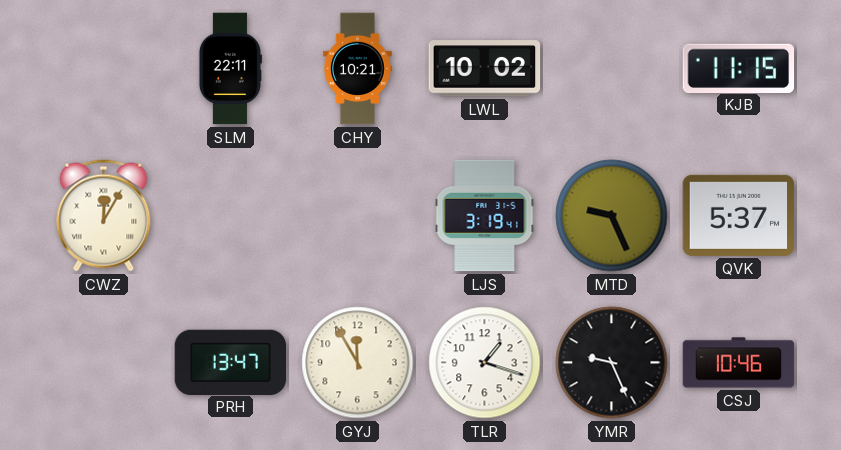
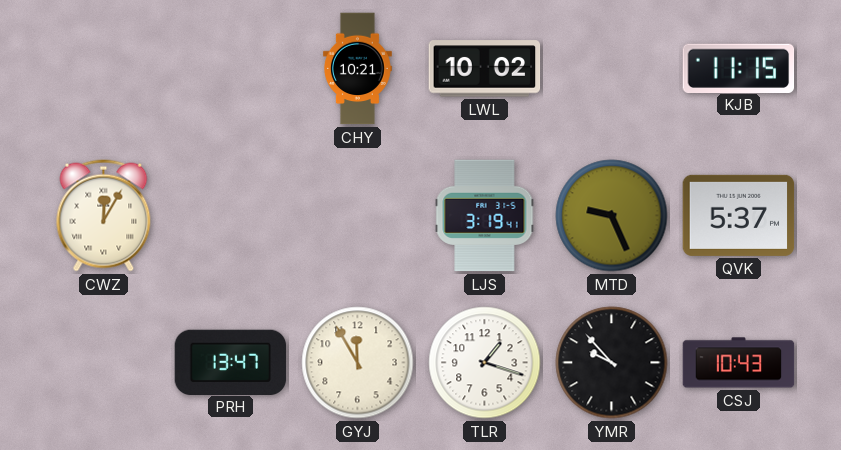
SLM: 22:11 -> none (230, 69)
YMR: 9:26 -> 9:53 (612, 363)
CSJ: 10:46 -> 10:43 (739, 363)
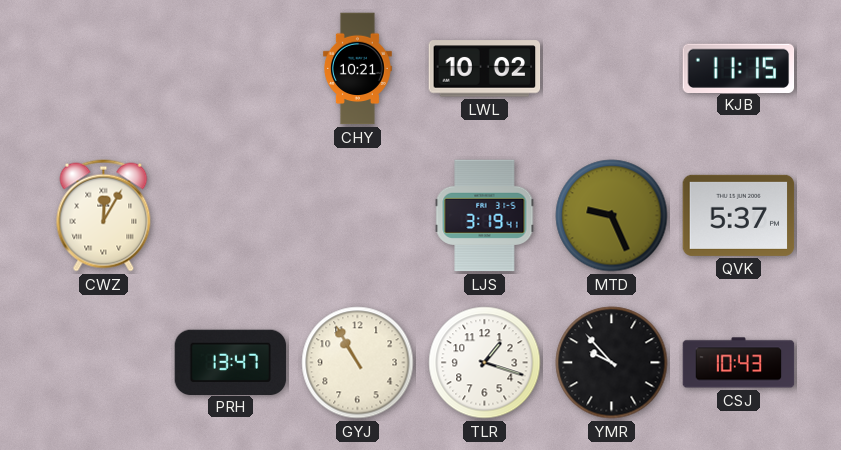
GYJ: 11:55 -> 10:55 (358, 363)
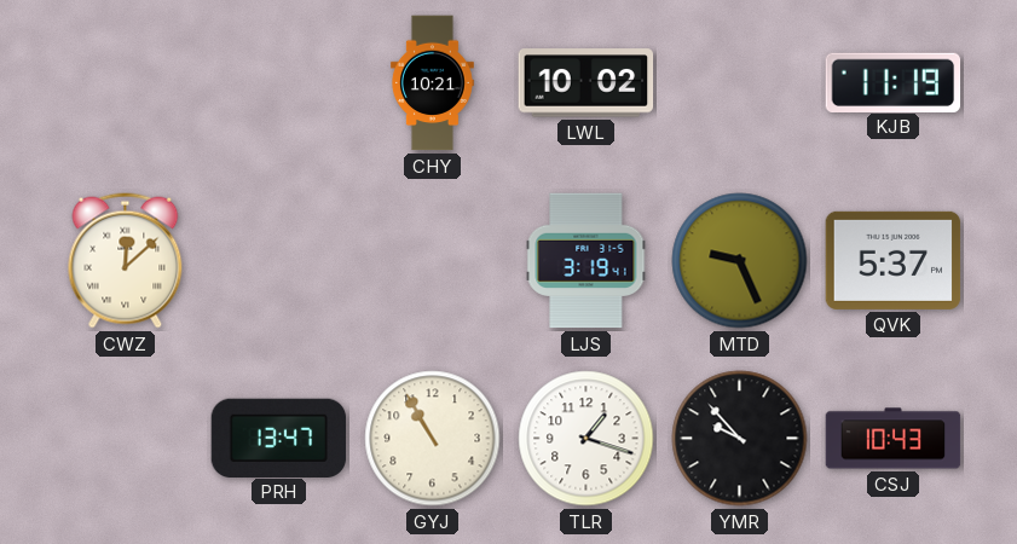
KJB: 11:15 -> 11:19 (894, 82)
CWZ: 12:05 -> 12:08 (126, 261)
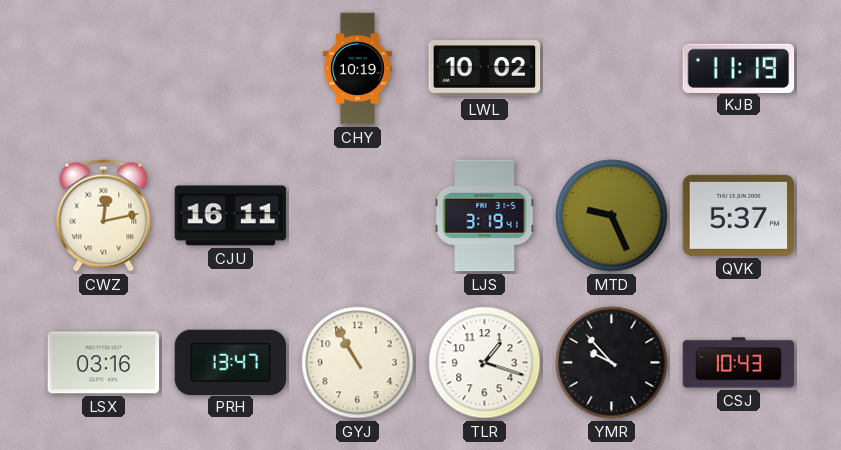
CHY: 10:21 -> 10:19 (357, 69)
CWZ: 12:08 -> 12:13 (104, 216)
CJU: none -> 16:11 (231, 216)
LSX: none -> 03:16 (104, 363)
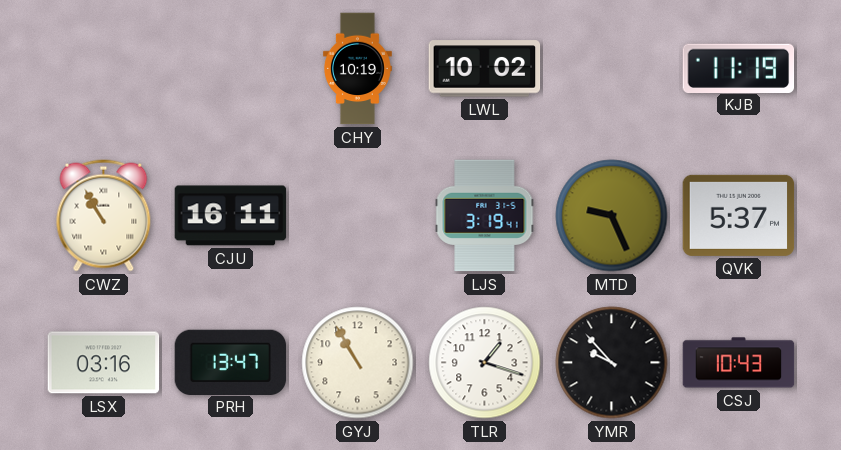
CWZ: 12:13 -> 10:55 (104, 216)
